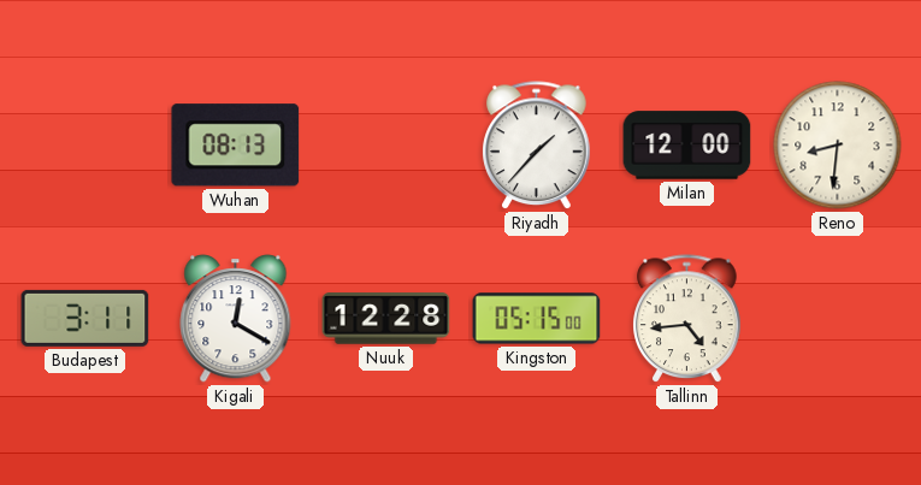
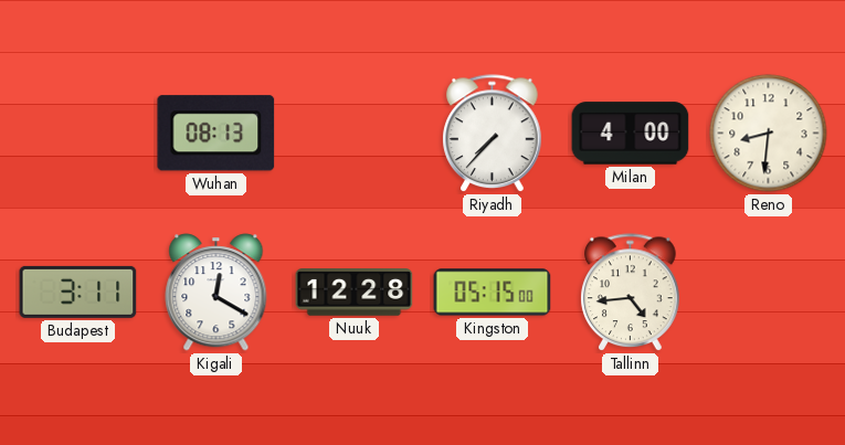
Riyadh: 1:37 -> 7:37 (493, 134)
Milan: 12:00 -> 4:00 (631, 134)
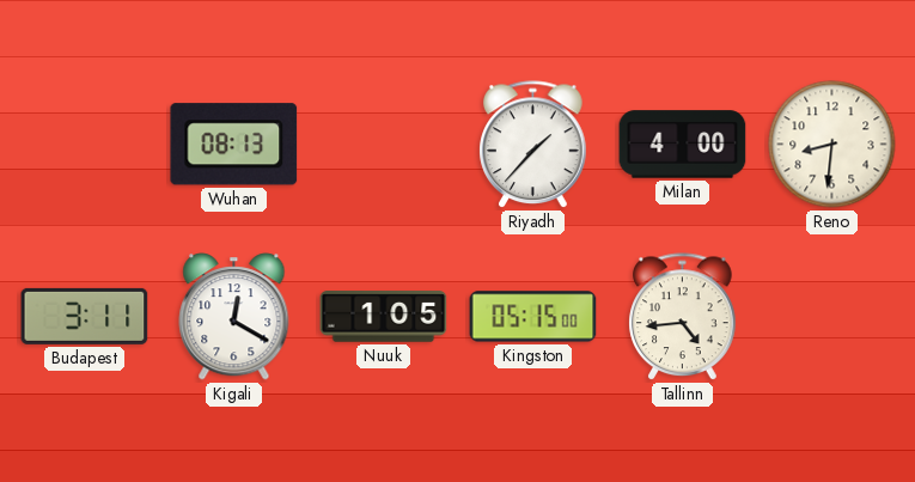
Riyadh: 7:37 -> 1:37 (533, 145)
Nuuk: 12:28 -> 1:05 (384, 317)
